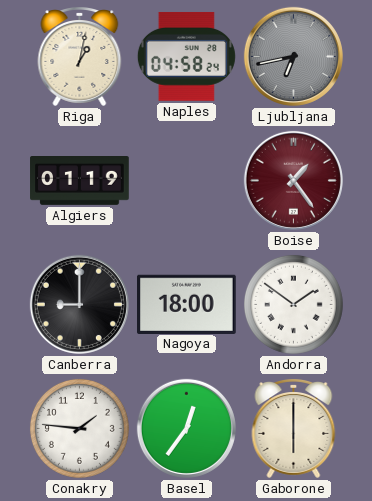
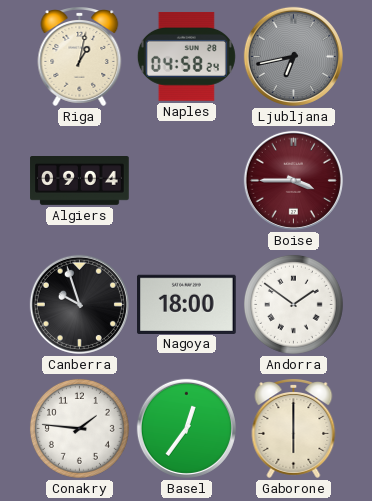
Algiers: 01:19 -> 09:04 (80, 181)
Boise: 1:24 -> 3:45 (293, 180)
Canberra: 9:00 -> 9:57 (79, 304)
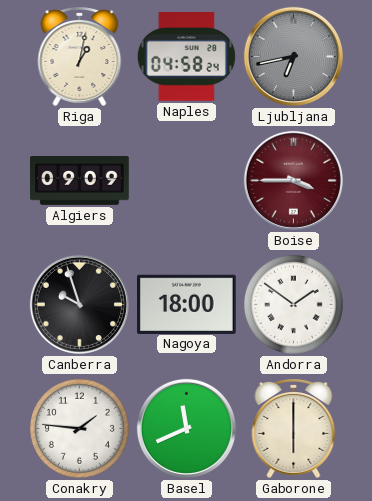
Algiers: 09:04 -> 09:09 (80, 181)
Basel: 12:36 -> 11:41 (186, 428)
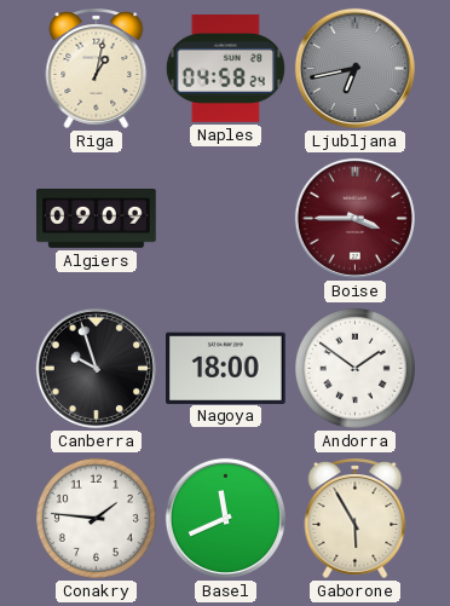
Gaborone: 6:00 -> 5:55 (356, 519)
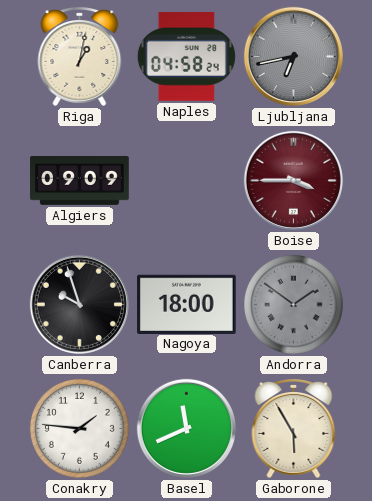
Andorra dial: white -> grey (293, 304)
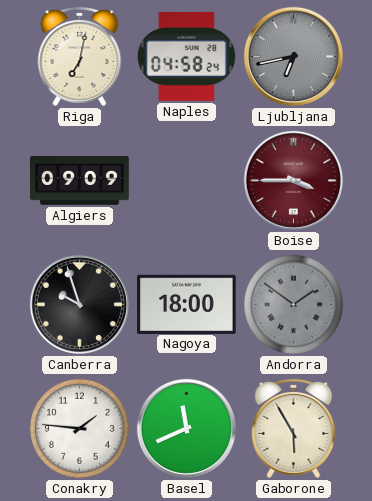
Riga: 1:02 -> 7:02 (80, 57)
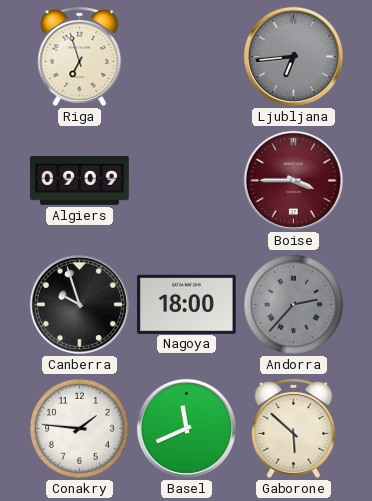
Riga: 7:02 -> 6:57 (80, 57)
Naples: 04:58 -> none (186, 56)
Ljubljana: 6:43 -> 6:44 (293, 56)
Andorra: 1:51 -> 2:37 (293, 304)
Gaborone: 5:55 -> 5:52 (294, 429)
